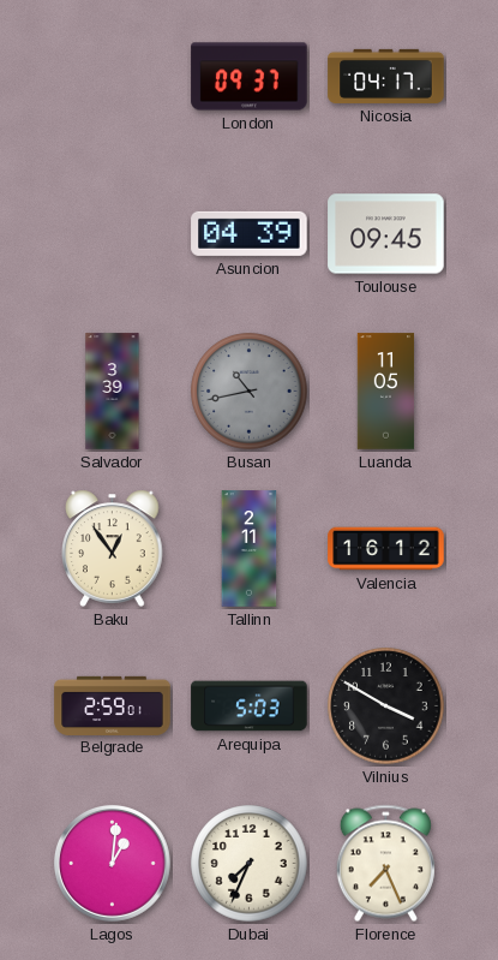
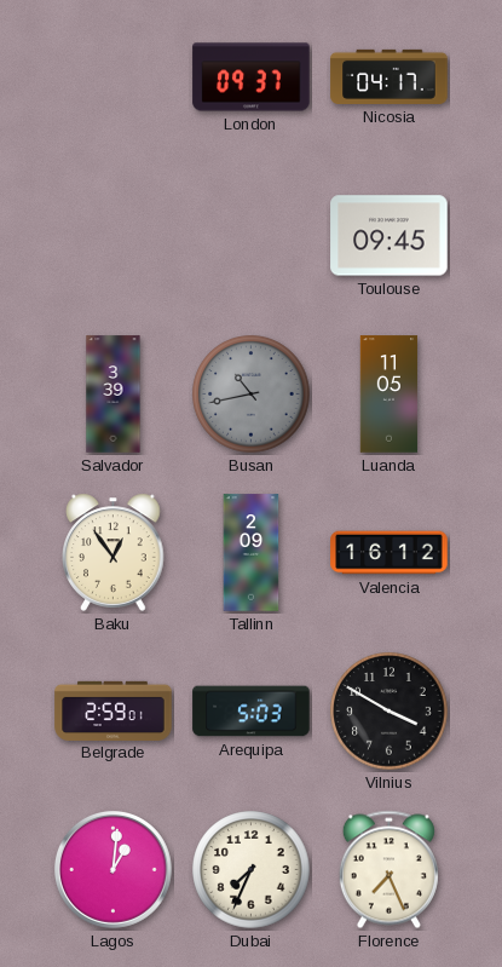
Asuncion: 04:39 -> none (250, 233)
Tallinn: 2:11 -> 2:09 (252, 553)
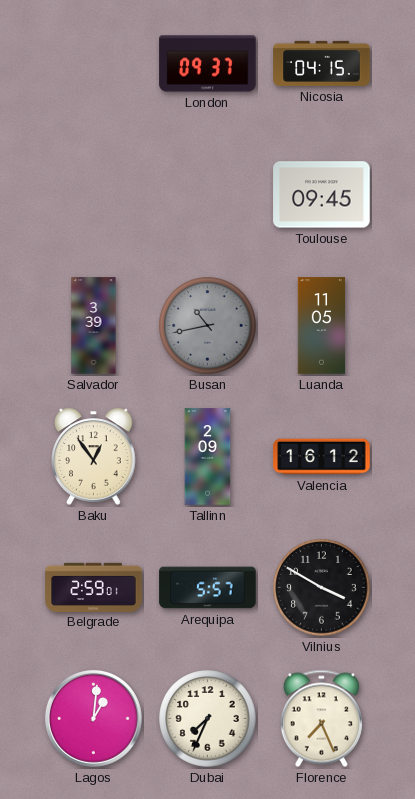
Nicosia: 04:17 -> 04:15 (322, 63)
Arequipa: 5:03 -> 5:57 (208, 588)
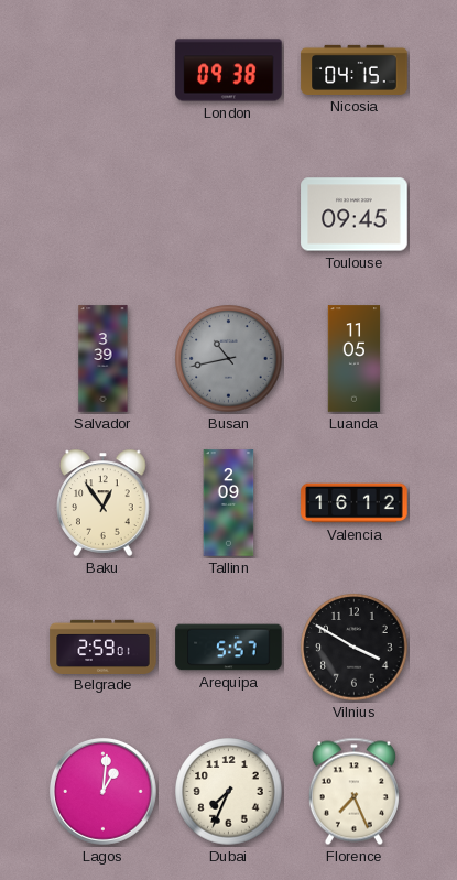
London: 09:37 -> 09:38 (229, 70)
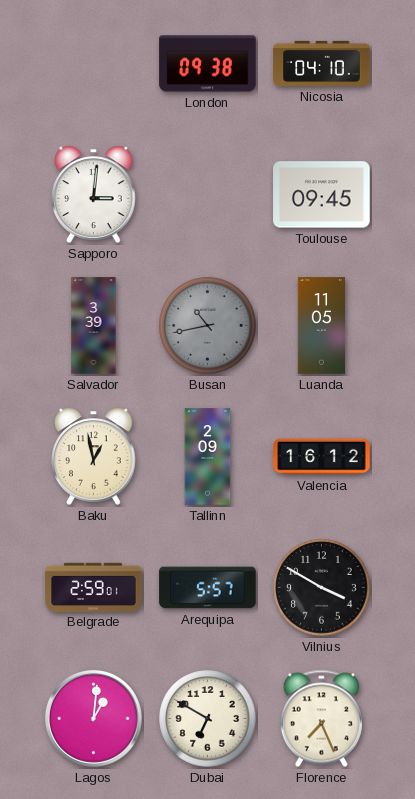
Nicosia: 04:15 -> 04:10 (322, 63)
Sapporo: none -> 3:01 (94, 194)
Baku: 12:54 -> 12:58 (94, 456)
Dubai: 7:34 -> 6:50 (208, 719)
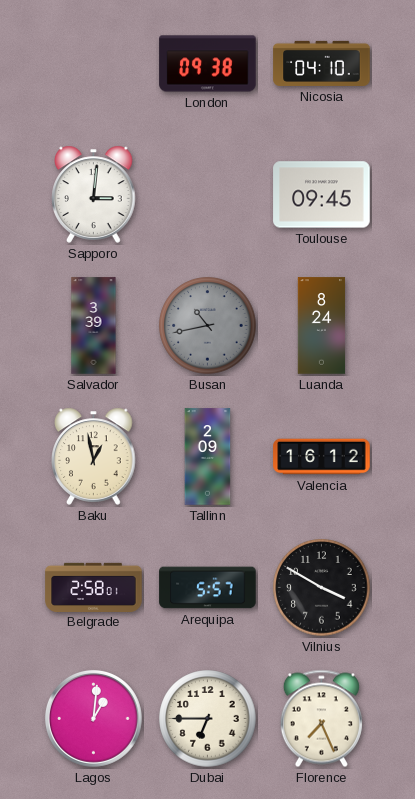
Luanda: 11:05 -> 8:24 (322, 326)
Belgrade: 2:59 -> 2:58 (94, 587)
Dubai: 6:50 -> 6:45 (208, 719)
